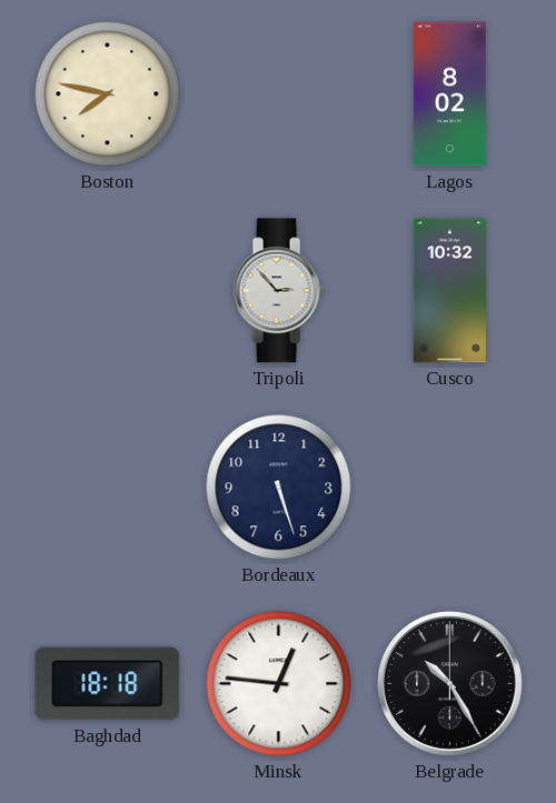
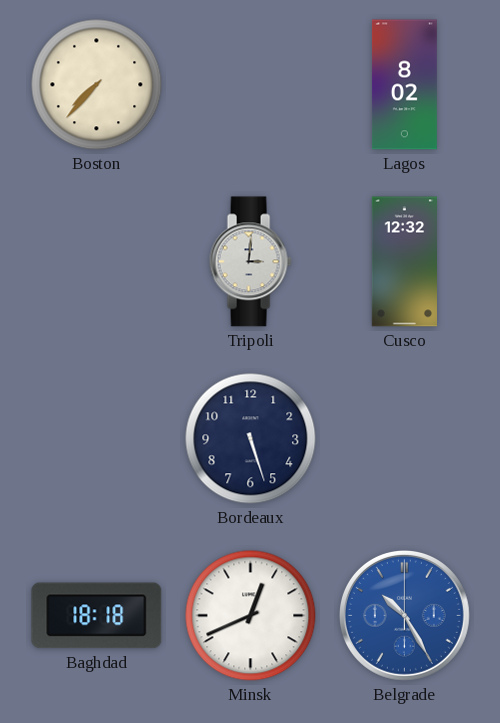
Boston: 7:47 -> 7:37 (97, 85)
Tripoli: 2:53 -> 3:01 (250, 262)
Cusco: 10:32 -> 12:32 (404, 262)
Minsk: 12:46 -> 12:41 (251, 616)
Belgrade dial: black -> blue (404, 615)
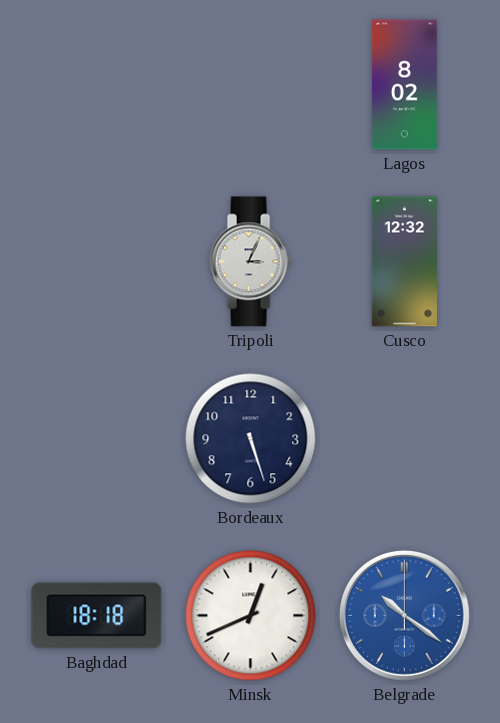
Boston: 7:37 -> none (97, 85)
Tripoli: 3:01 -> 3:04 (250, 262)
Belgrade: 10:25 -> 10:21 (404, 615)
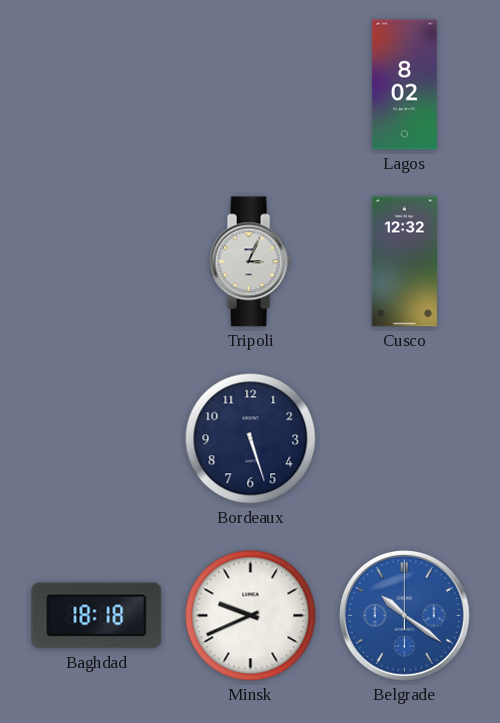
Minsk: 12:41 -> 9:41 (251, 616)
